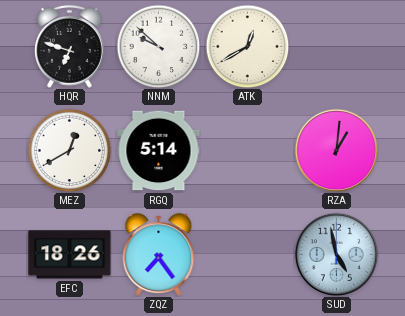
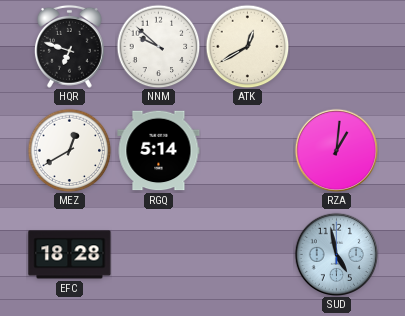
EFC: 18:26 -> 18:28 (70, 255)
ZQZ: 7:24 -> none (159, 254)
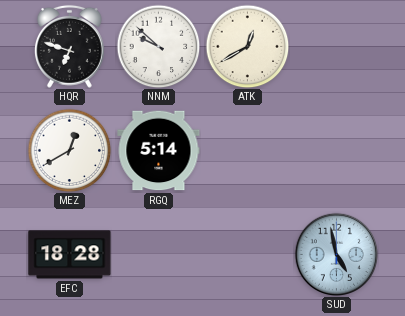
RZA: 1:01 -> none (336, 150)
